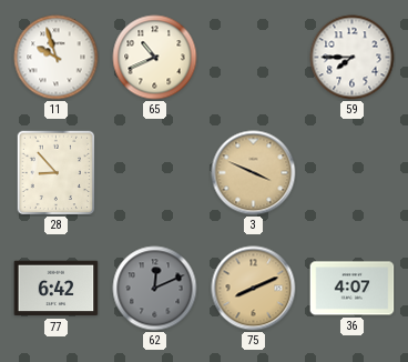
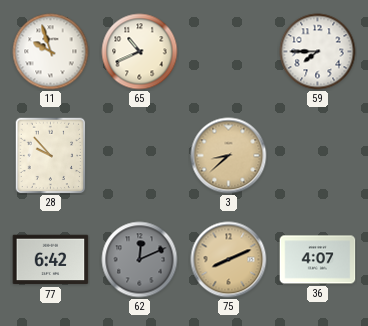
28: 8:53 -> 9:53 (51, 155)
3: 3:49 -> 8:38 (229, 156)
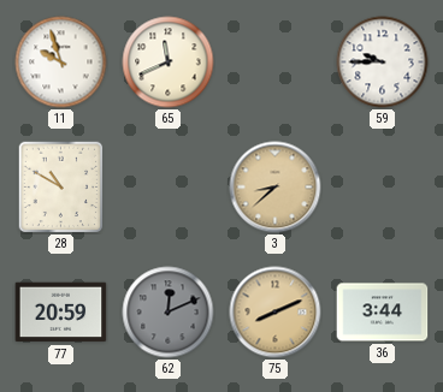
65: 10:41 -> 11:41 (169, 63)
59: 7:45 -> 9:45 (383, 63)
28: 9:53 -> 10:50 (61, 186)
77: 6:42 -> 20:59 (61, 313)
36: 4:07 -> 3:44 (383, 313)
